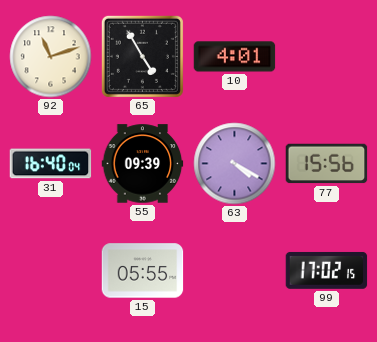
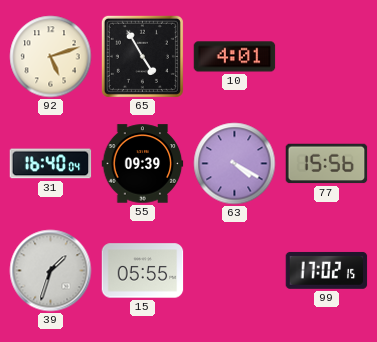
92: 11:12 -> 5:12 (51, 57)
39: none -> 1:33 (51, 271)
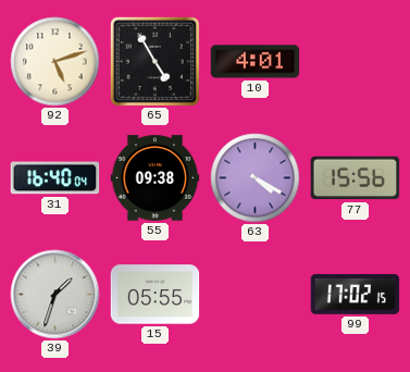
55: 09:39 -> 09:38 (156, 178)
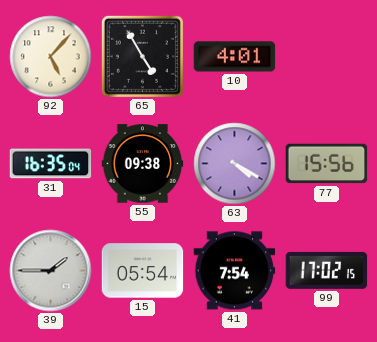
92: 5:12 -> 5:07 (51, 57)
31: 16:40 -> 16:35 (51, 164)
39: 1:33 -> 1:45 (51, 271)
15: 05:55 -> 05:54 (143, 271)
41: none -> 7:54 (235, 271)
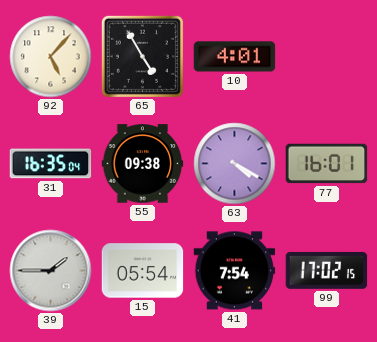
77: 15:56 -> 16:01 (327, 164)
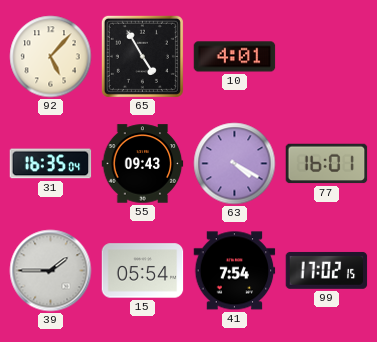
55: 09:38 -> 09:43 (143, 164)
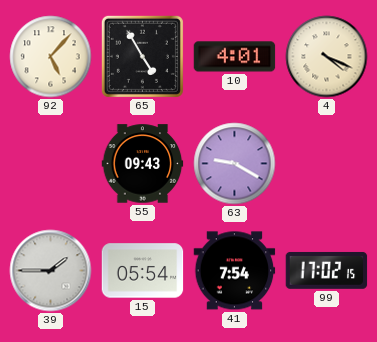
4: none -> 4:19 (327, 57)
31: 16:35 -> none (51, 164)
63: 4:20 -> 9:20 (235, 164)
77: 16:01 -> none (327, 164)
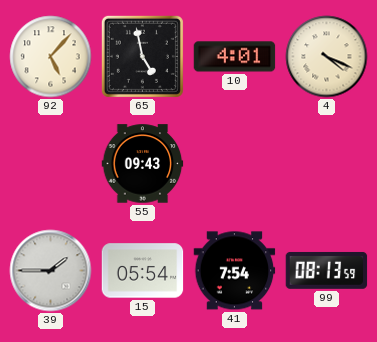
65: 4:55 -> 4:58 (142, 56)
63: 9:20 -> none (235, 164)
99: 17:02 -> 08:13 (327, 270)
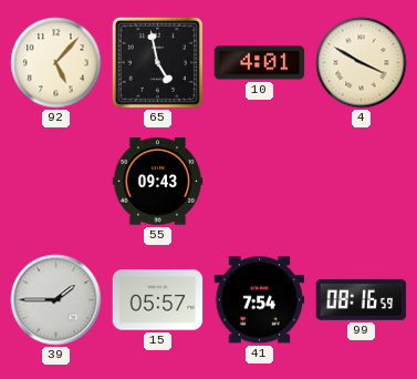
4: 4:19 -> 3:50 (362, 63)
15: 05:54 -> 05:57 (158, 300)
99: 08:13 -> 08:16 (362, 299)
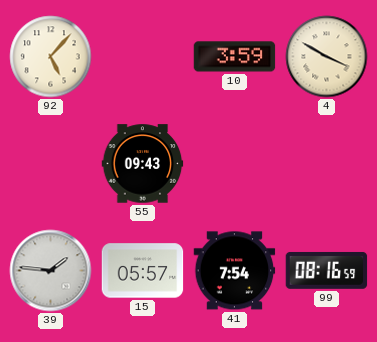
65: 4:58 -> none (157, 62)
10: 4:01 -> 3:59 (235, 57)
39: 1:45 -> 1:46 (51, 271)
